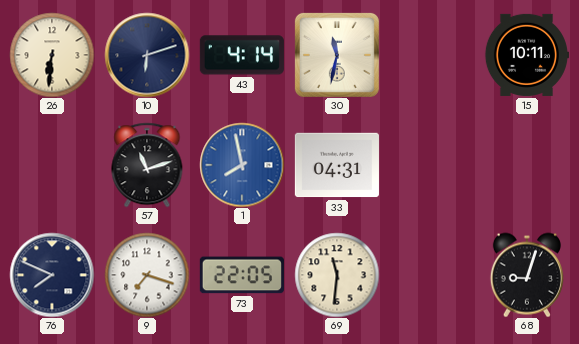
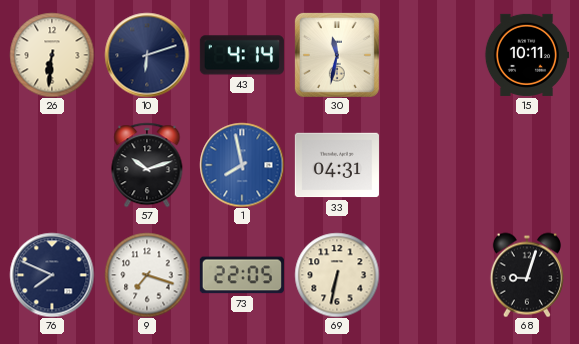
57: 11:12 -> 10:12 (147, 165)
69: 11:31 -> 6:32 (337, 275)
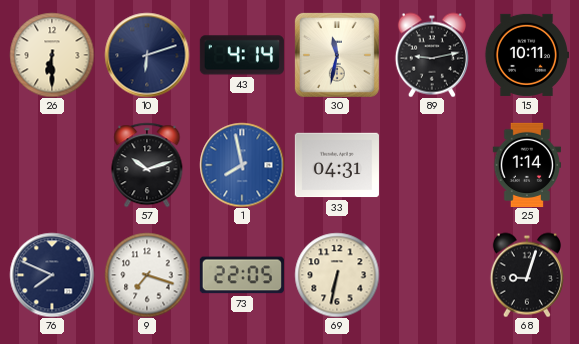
26: 6:31 -> 6:30 (52, 55)
89: none -> 9:13 (432, 55)
25: none -> 1:14 (526, 165)
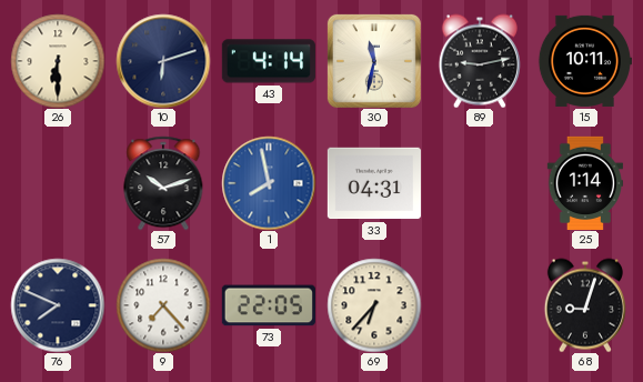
9: 7:18 -> 7:23 (163, 305)
69: 6:32 -> 6:37 (374, 305)
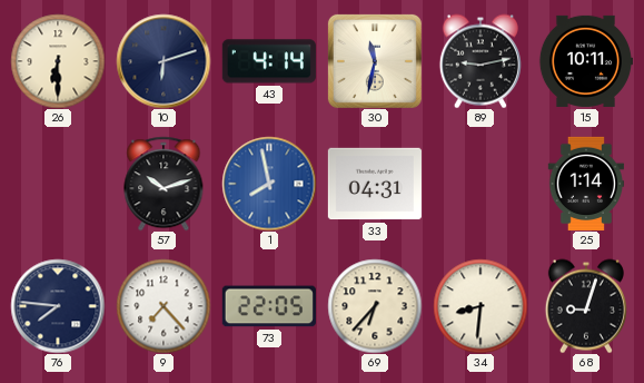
76: 7:49 -> 7:46 (58, 306)
34: none -> 8:31 (480, 306)
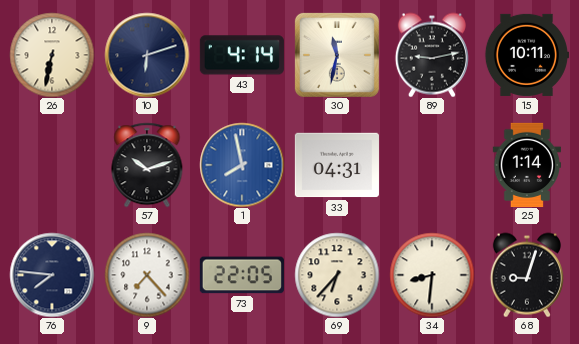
26: 6:30 -> 6:32 (52, 55)
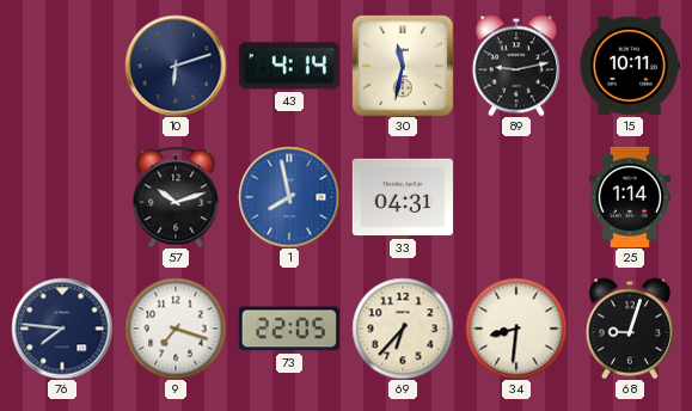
26: 6:32 -> none (52, 55)
9: 7:23 -> 7:18 (176, 329)
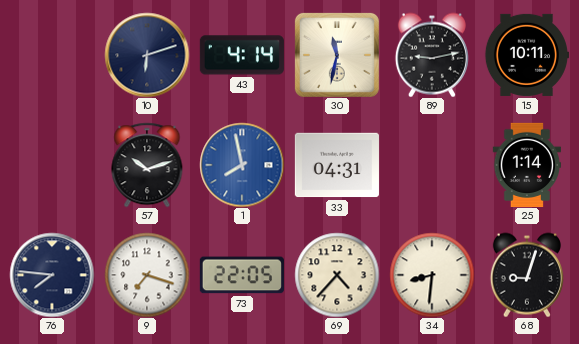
69: 6:37 -> 4:37 (337, 275)
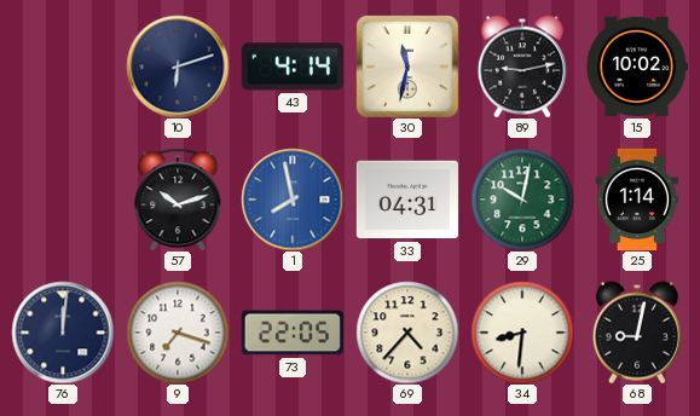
15: 10:11 -> 10:02 (637, 67)
29: none -> 10:02 (522, 200)
76: 7:46 -> 12:01 (63, 333)
68: 9:03 -> 9:02 (637, 333)
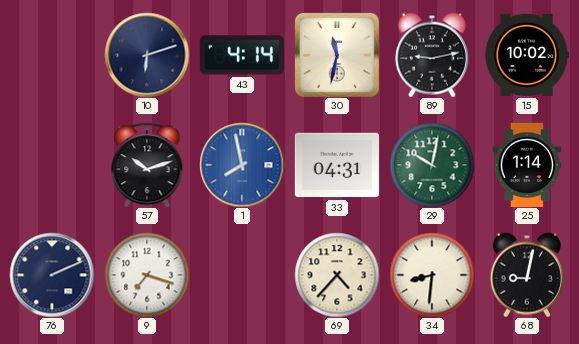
76: 12:01 -> 2:11 (52, 275)
73: 22:05 -> none (293, 333)
